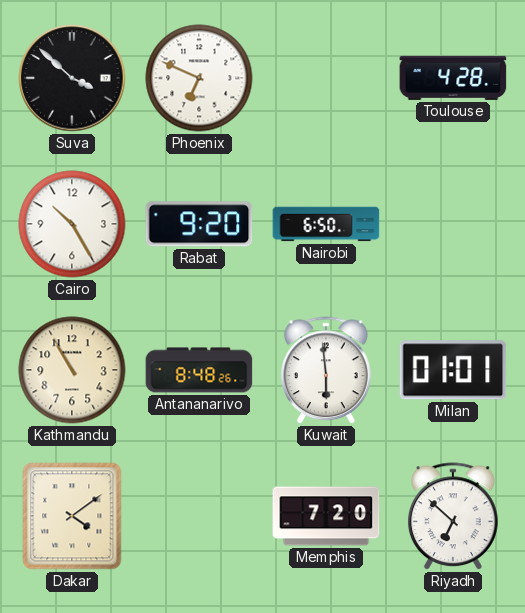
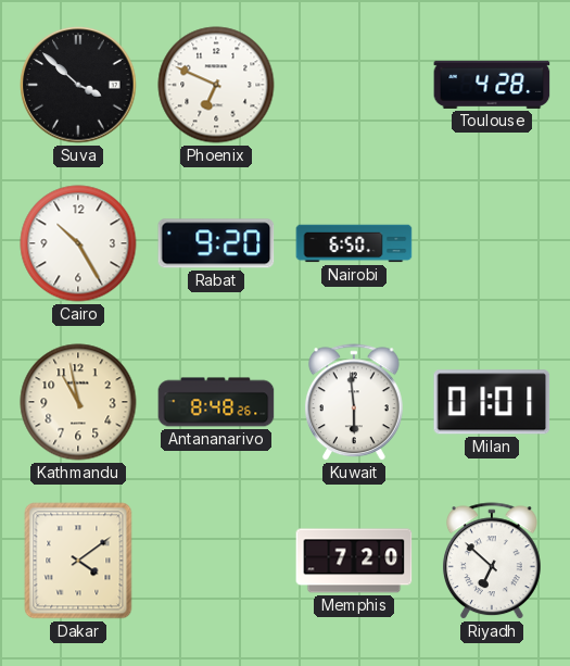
Kathmandu: 10:55 -> 10:58 (78, 402)
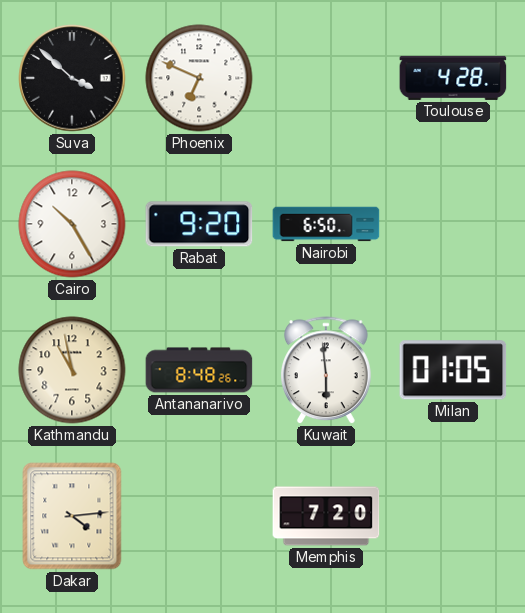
Milan: 01:01 -> 01:05 (453, 370)
Dakar: 4:09 -> 4:14 (72, 516)
Riyadh: 6:52 -> none (492, 562)
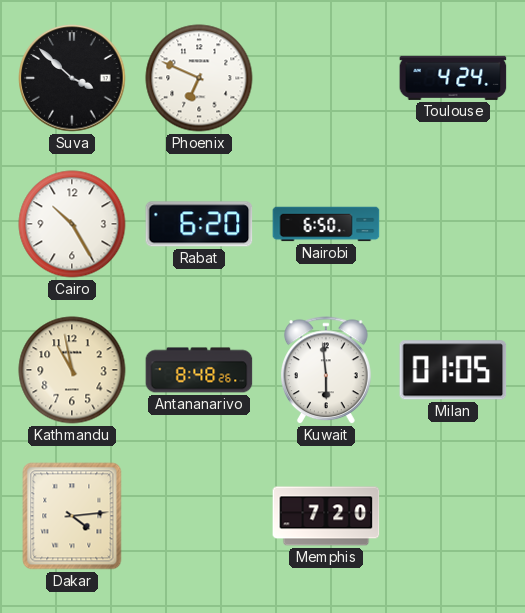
Toulouse: 4:28 -> 4:24 (453, 78)
Rabat: 9:20 -> 6:20 (199, 224)
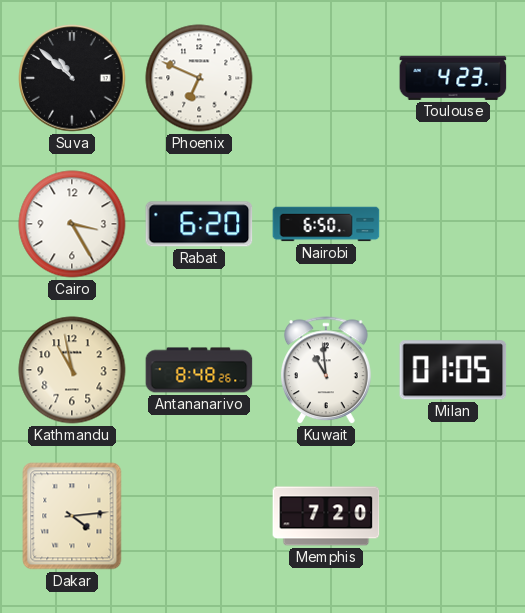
Suva: 3:52 -> 10:52 (72, 78)
Toulouse: 4:24 -> 4:23 (453, 78)
Cairo: 10:25 -> 3:25 (72, 224)
Kuwait: 5:59 -> 10:59 (326, 371)
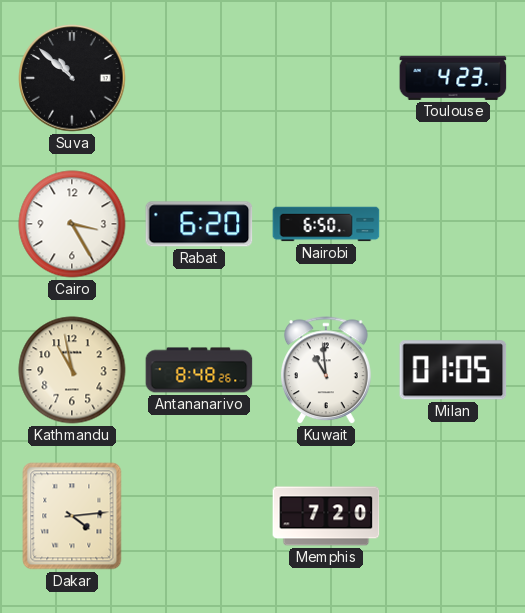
Phoenix: 6:49 -> none (199, 78)
